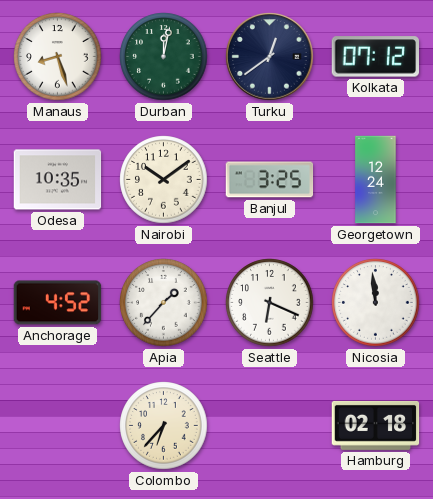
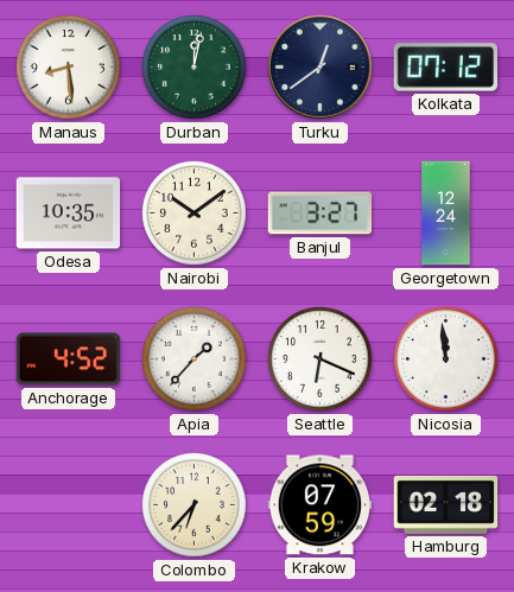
Manaus: 8:27 -> 8:29 (69, 68)
Banjul: 3:25 -> 3:27 (321, 214)
Krakow: none -> 07:59 (321, 505)
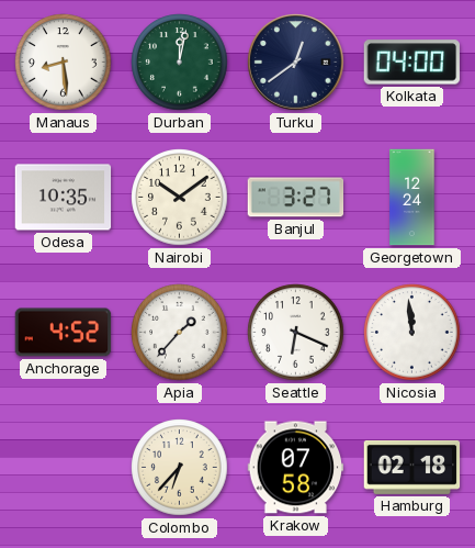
Kolkata: 07:12 -> 04:00 (412, 63)
Krakow: 07:59 -> 07:58 (296, 468)
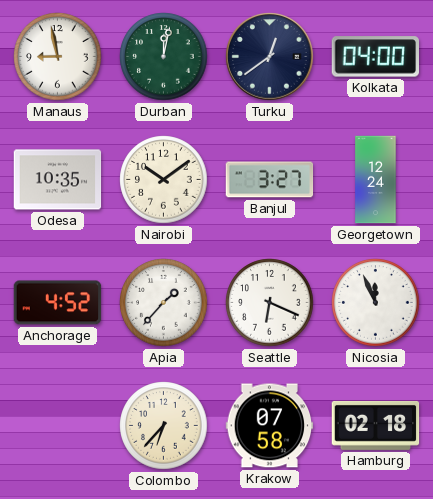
Manaus: 8:29 -> 8:58 (58, 57)
Nicosia: 11:59 -> 11:56 (376, 303)
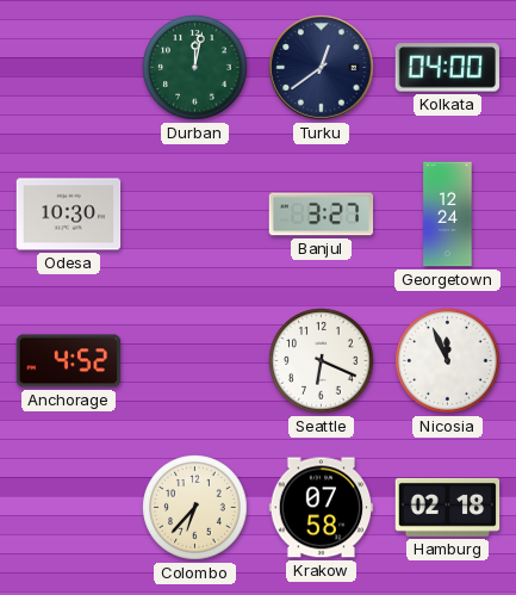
Manaus: 8:58 -> none (58, 57)
Odesa: 10:35 -> 10:30 (69, 215)
Nairobi: 10:09 -> none (164, 180)
Apia: 1:37 -> none (164, 303)
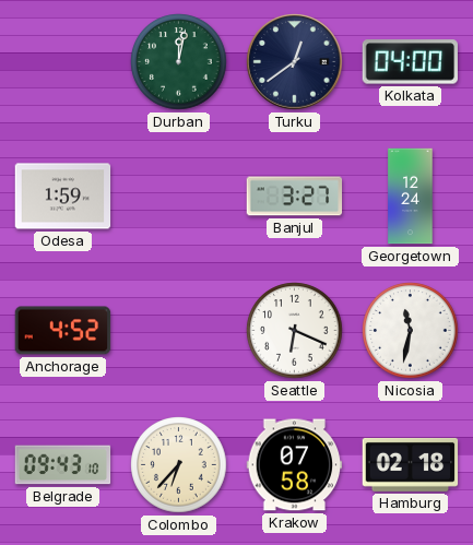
Odesa: 10:30 -> 1:59 (63, 197)
Nicosia: 11:56 -> 11:32 (411, 331)
Belgrade: none -> 09:43 (63, 465)
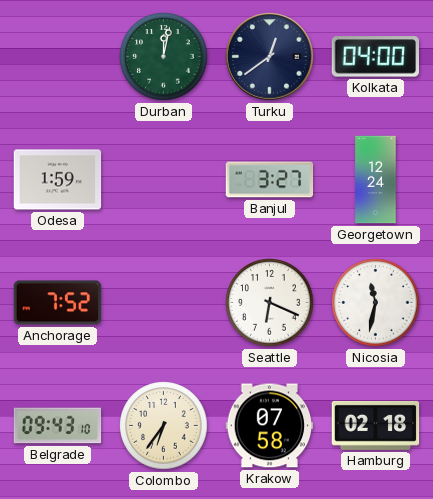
Anchorage: 4:52 -> 7:52 (58, 303)
Colombo: 6:37 -> 6:36 (164, 426)
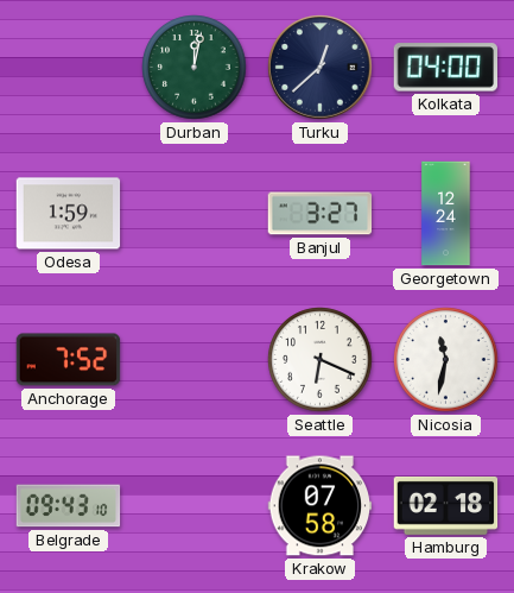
Turku: 12:39 -> 12:38 (321, 68)
Colombo: 6:36 -> none (164, 426)
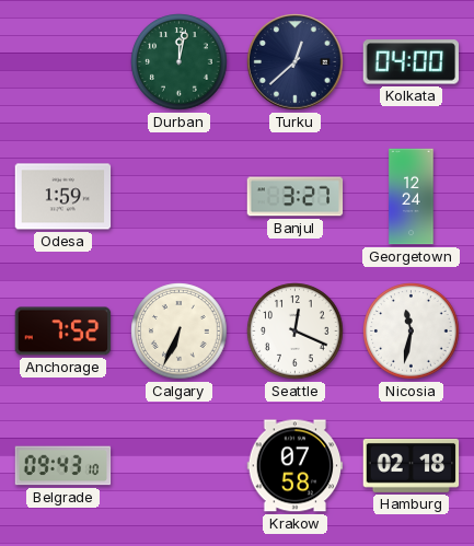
Calgary: none -> 6:34 (180, 332)
Seattle: 6:19 -> 12:19 (296, 332)
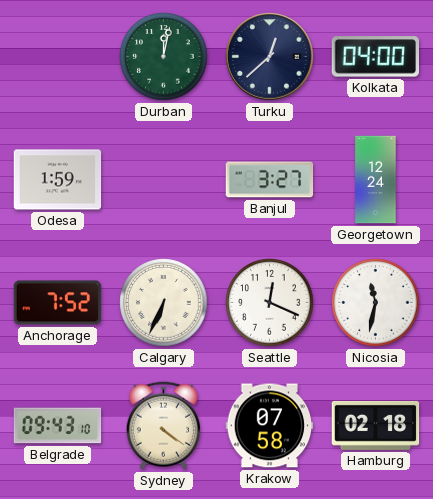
Sydney: none -> 4:21 (163, 426)
